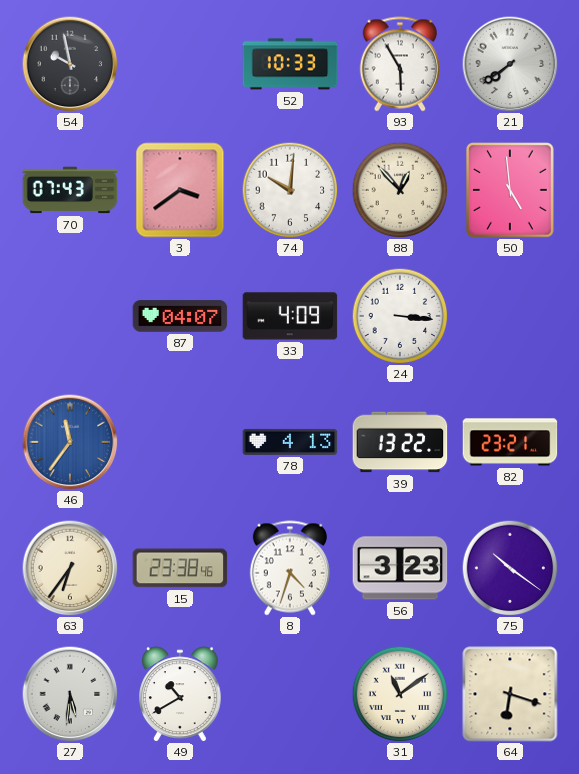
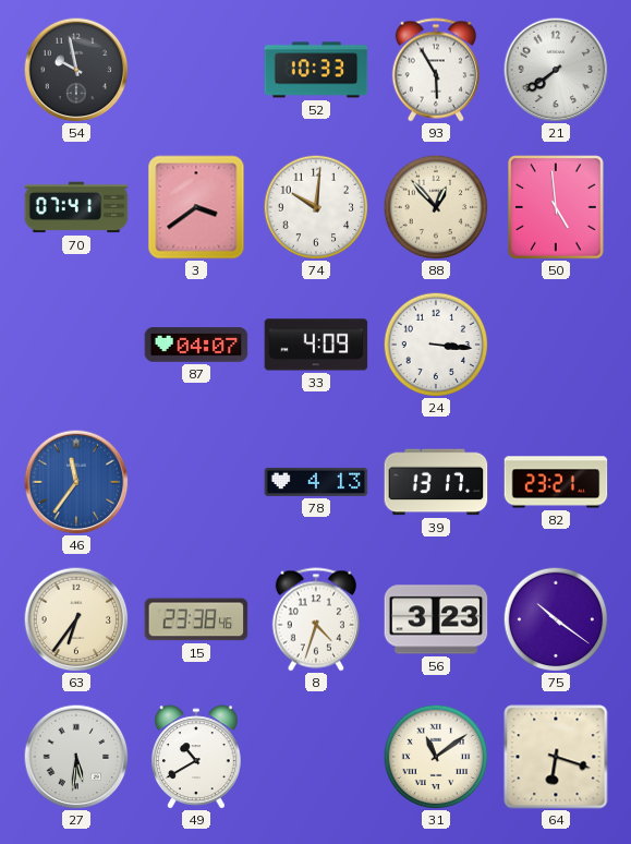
70: 07:43 -> 07:41 (76, 207)
39: 13:22 -> 13:17 (436, 482)
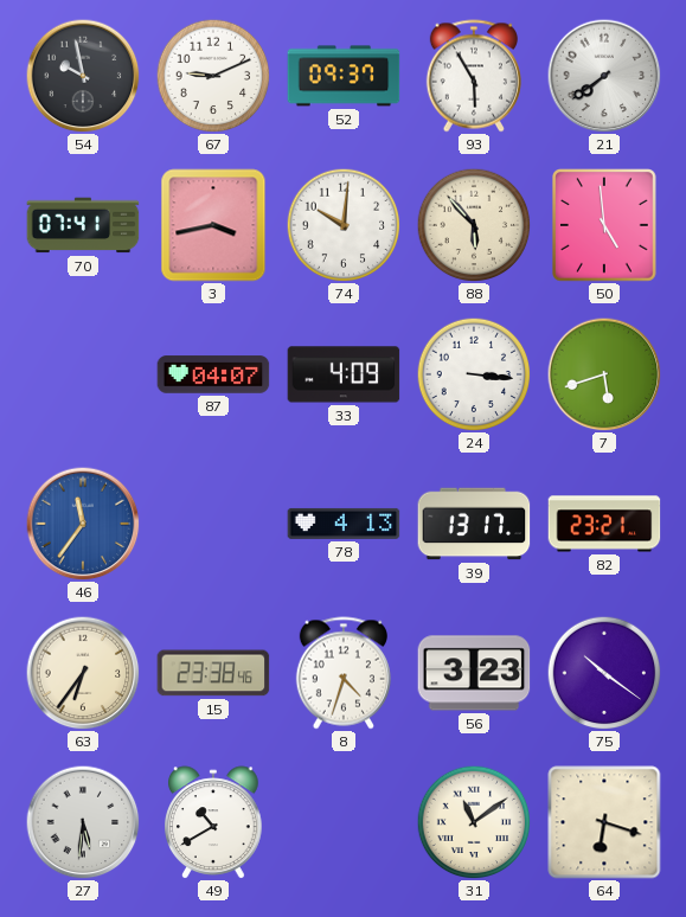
67: none -> 9:11 (213, 76)
52: 10:33 -> 09:37 (344, 76)
3: 3:39 -> 3:43 (213, 225)
88: 12:53 -> 5:53 (474, 225)
7: none -> 5:42 (604, 374)
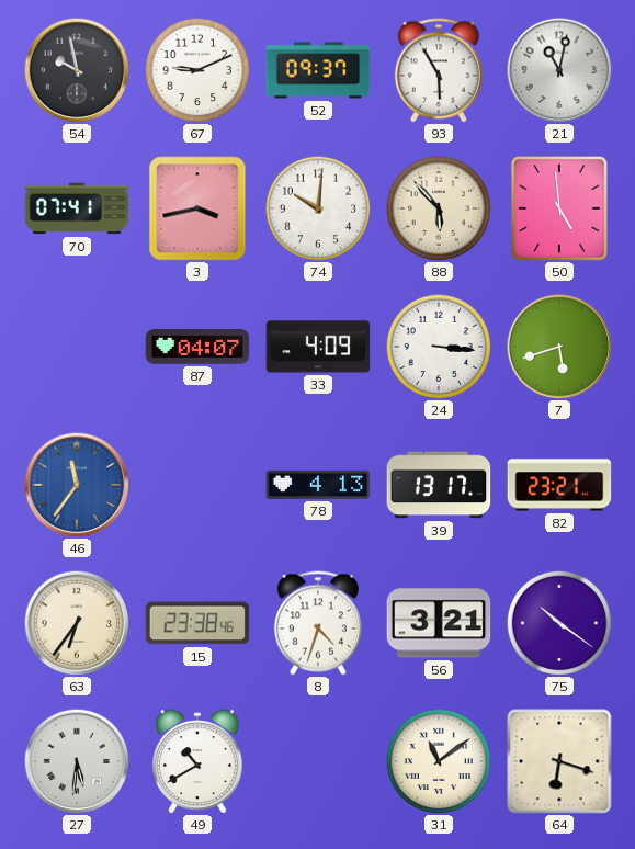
21: 7:39 -> 11:02 (559, 70)
56: 3:23 -> 3:21 (439, 623)
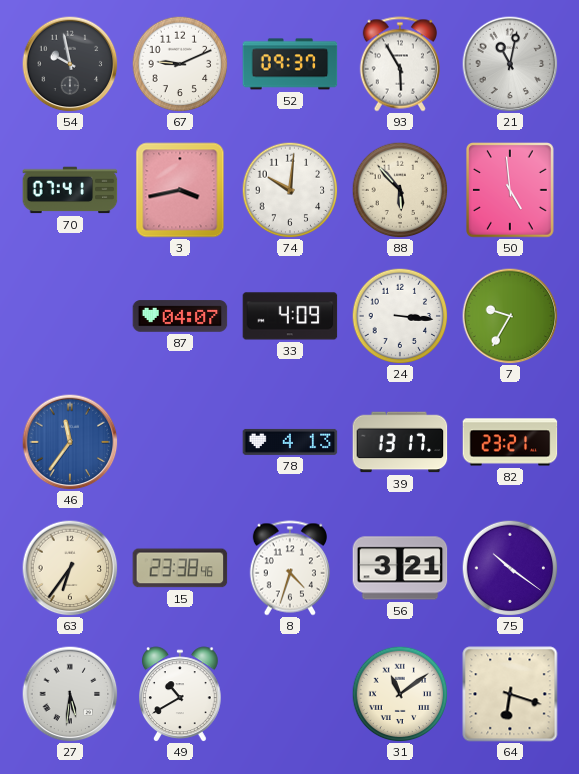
7: 5:42 -> 9:35 (510, 316)
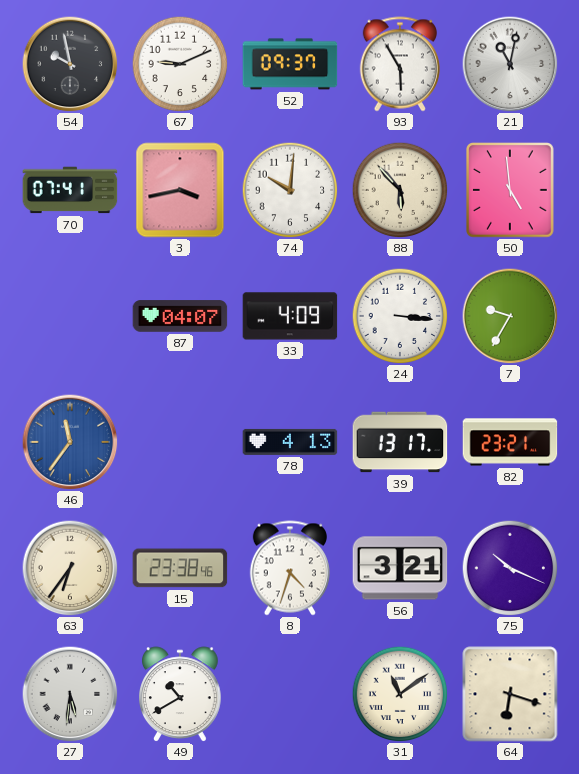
75: 10:21 -> 10:19 (510, 568)
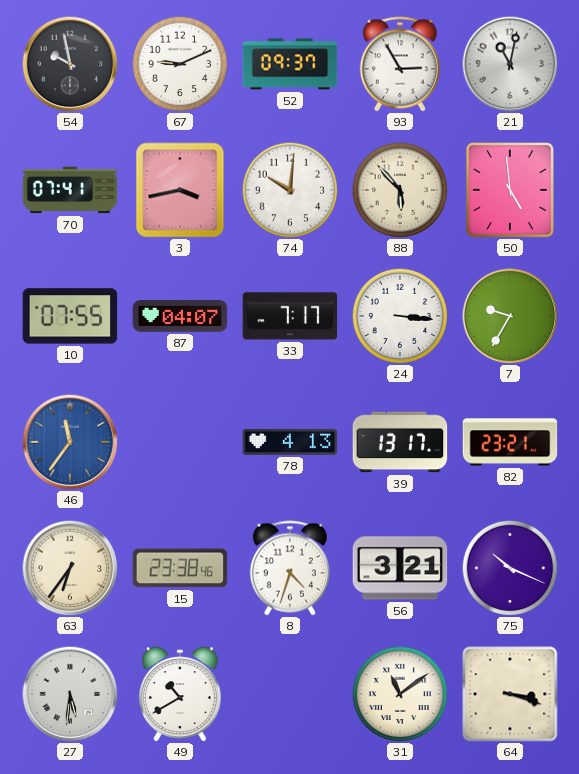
93: 5:55 -> 2:55 (400, 64)
10: none -> 07:55 (70, 316)
33: 4:09 -> 7:17 (290, 316)
64: 6:18 -> 3:18 (510, 694)
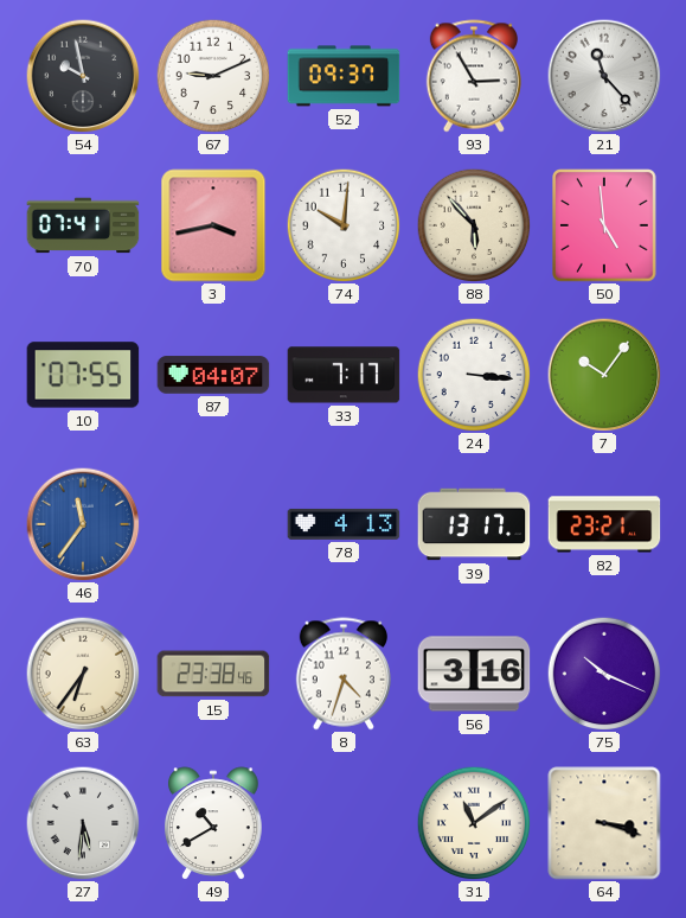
21: 11:02 -> 11:23 (604, 76)
7: 9:35 -> 10:06 (604, 375)
56: 3:21 -> 3:16 (474, 674)
